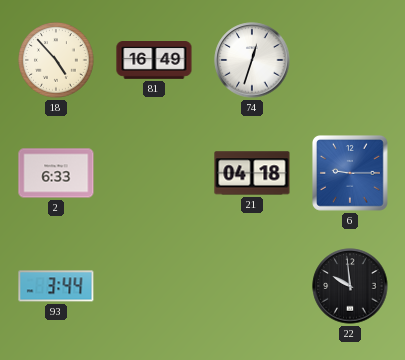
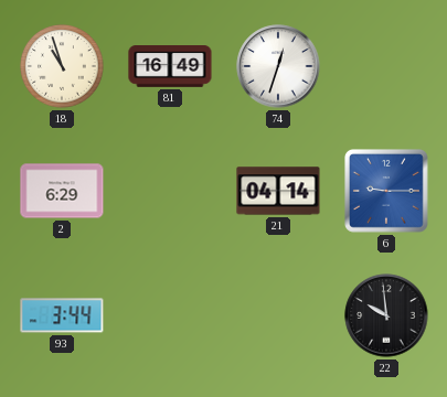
18: 4:53 -> 10:57 (63, 67)
2: 6:33 -> 6:29 (62, 191)
21: 04:18 -> 04:14 (278, 191)
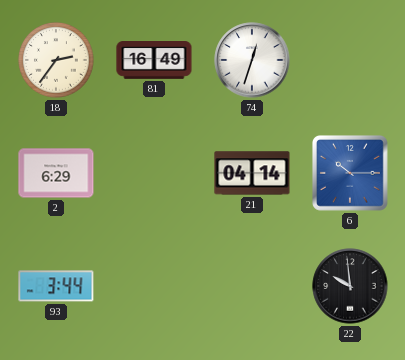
18: 10:57 -> 2:36 (57, 61)
6: 9:15 -> 10:15 (351, 174)
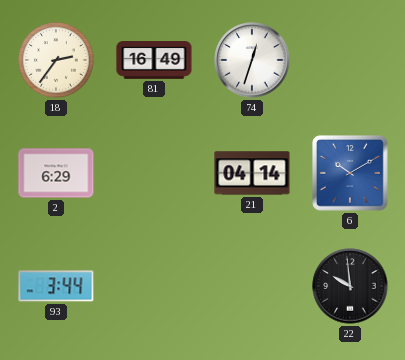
6: 10:15 -> 10:10 (351, 174)
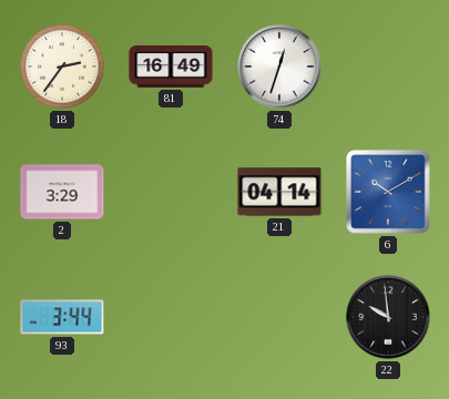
2: 6:29 -> 3:29 (62, 192)
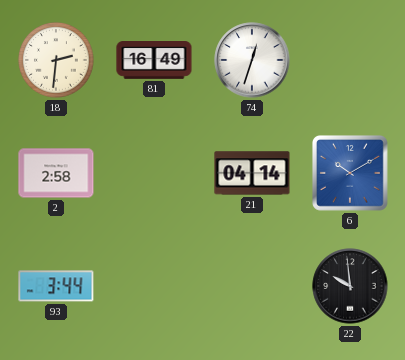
18: 2:36 -> 2:31 (57, 61)
2: 3:29 -> 2:58 (56, 173)
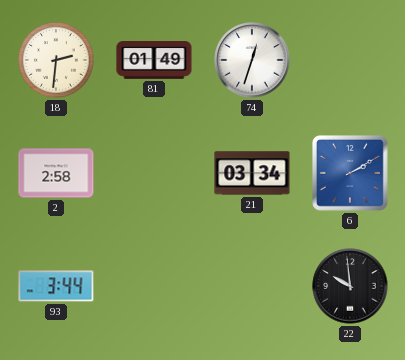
81: 16:49 -> 01:49 (154, 60)
21: 04:14 -> 03:34 (252, 173)
6: 10:10 -> 2:10 (351, 174)
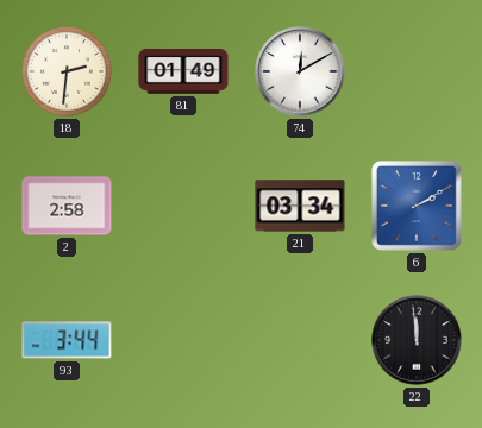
74: 12:33 -> 12:10 (300, 71)
22: 9:59 -> 11:59 (417, 340)
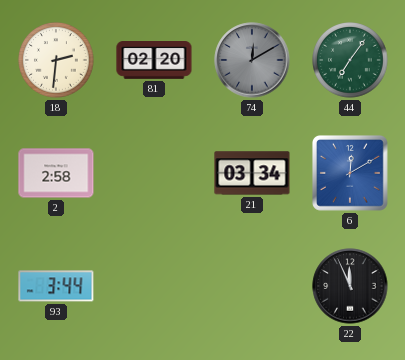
81: 01:49 -> 02:20 (154, 60)
74 dial: white -> grey (252, 60)
44: none -> 7:06 (351, 61)
6: 2:10 -> 12:10 (351, 174)
22: 11:59 -> 11:56 (350, 286)
